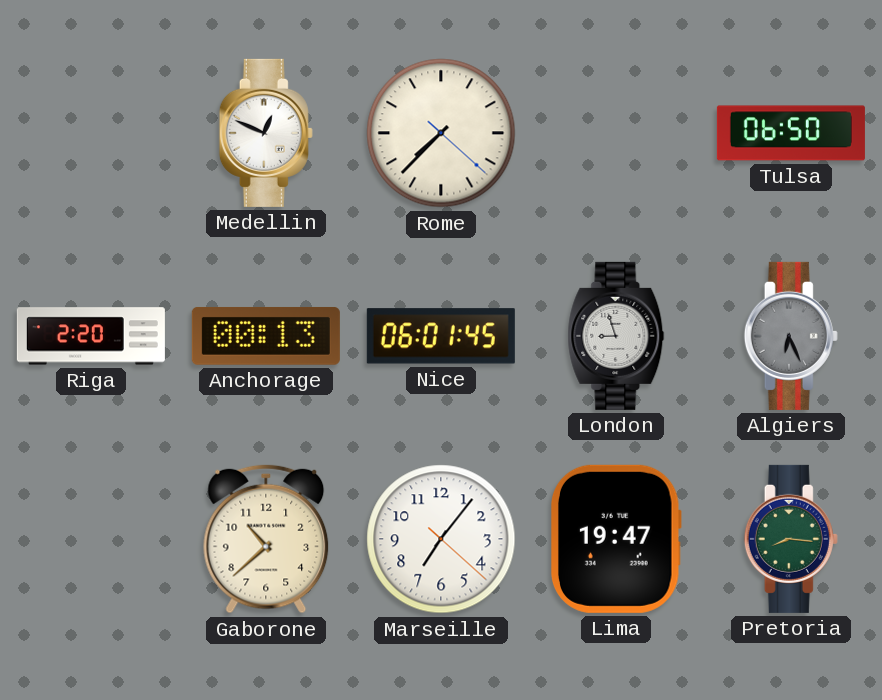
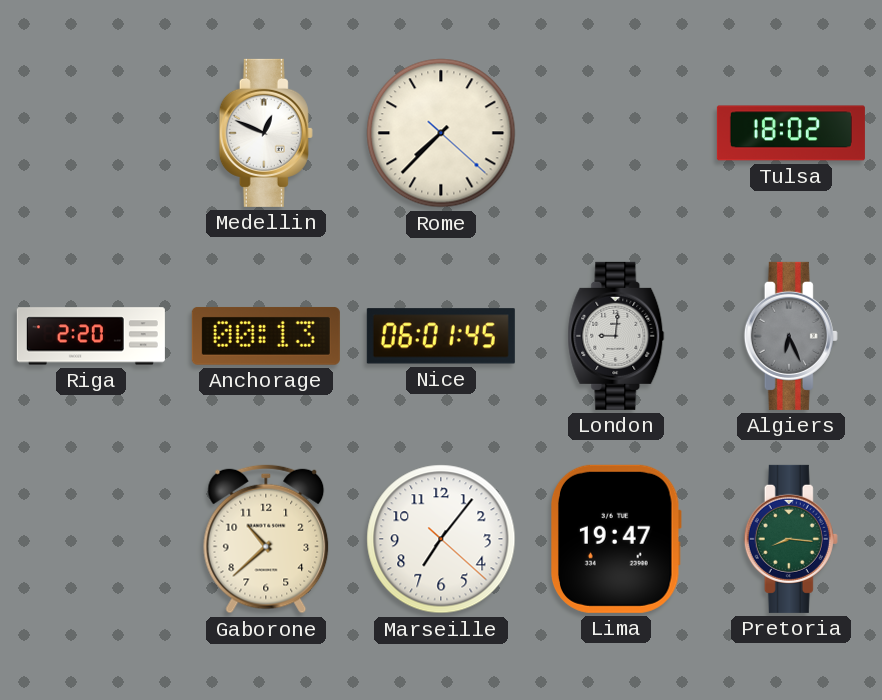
Tulsa: 06:50 -> 18:02 (791, 133)
London: 8:57 -> 9:01 (616, 336)
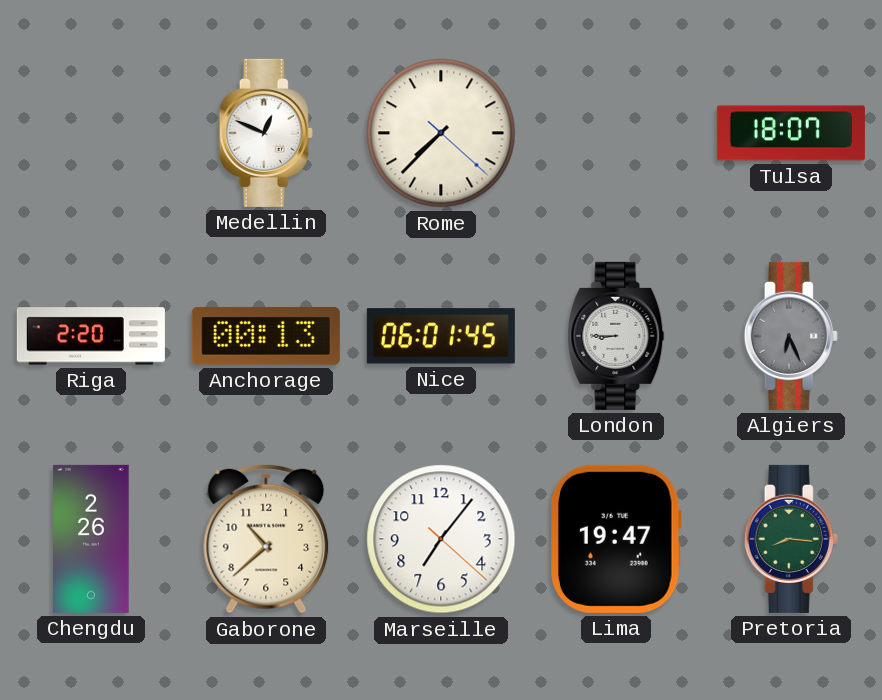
Tulsa: 18:02 -> 18:07 (791, 133)
London: 9:01 -> 8:45 (616, 336)
Chengdu: none -> 2:26 (91, 539)
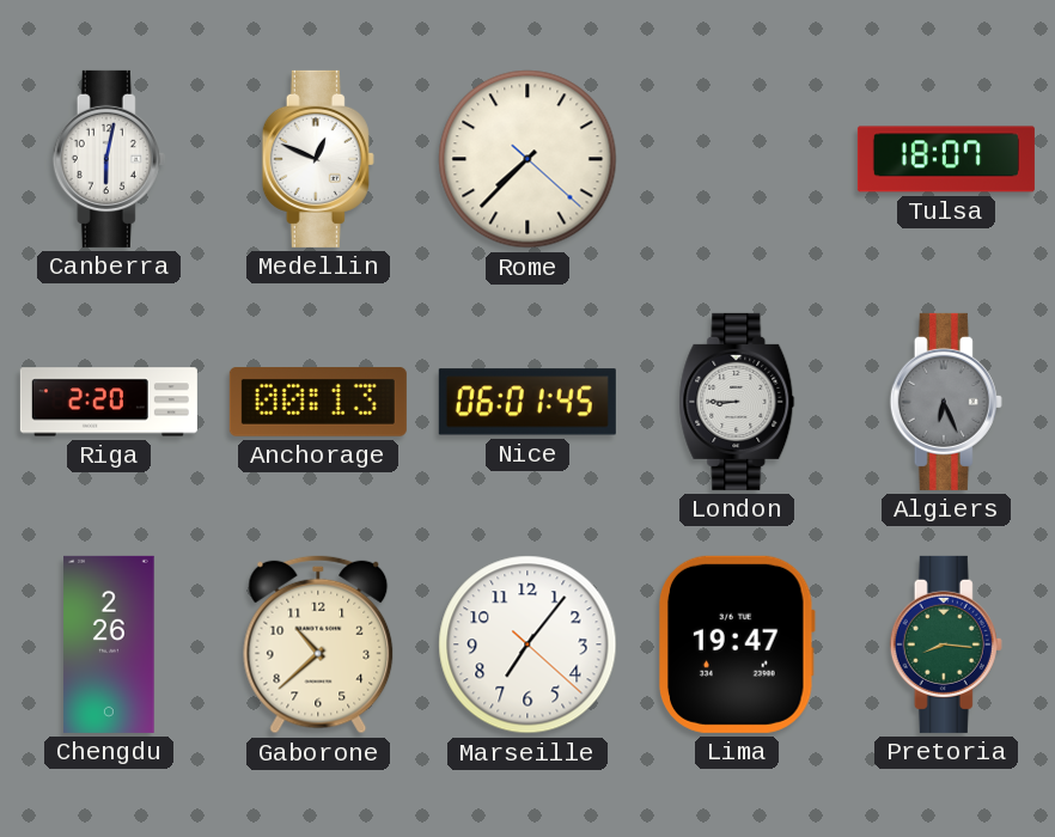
Canberra: none -> 6:02 (109, 159)
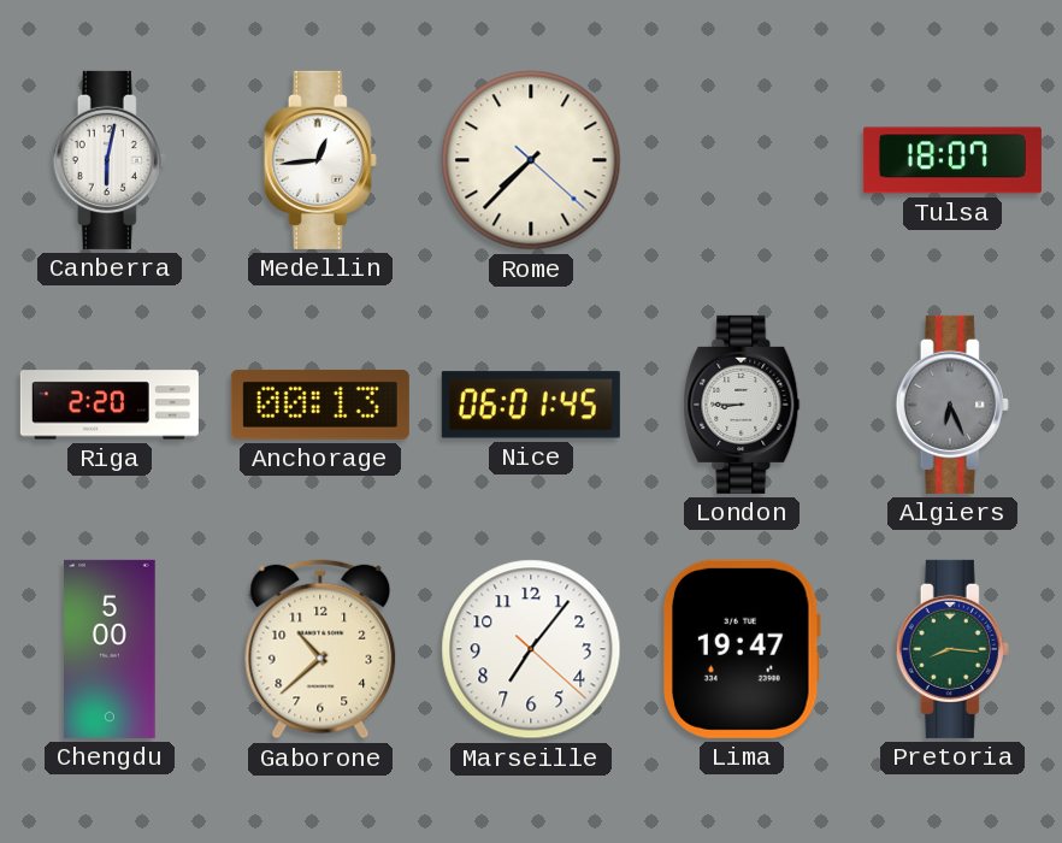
Medellin: 12:49 -> 12:44 (320, 160)
Chengdu: 2:26 -> 5:00 (110, 649)
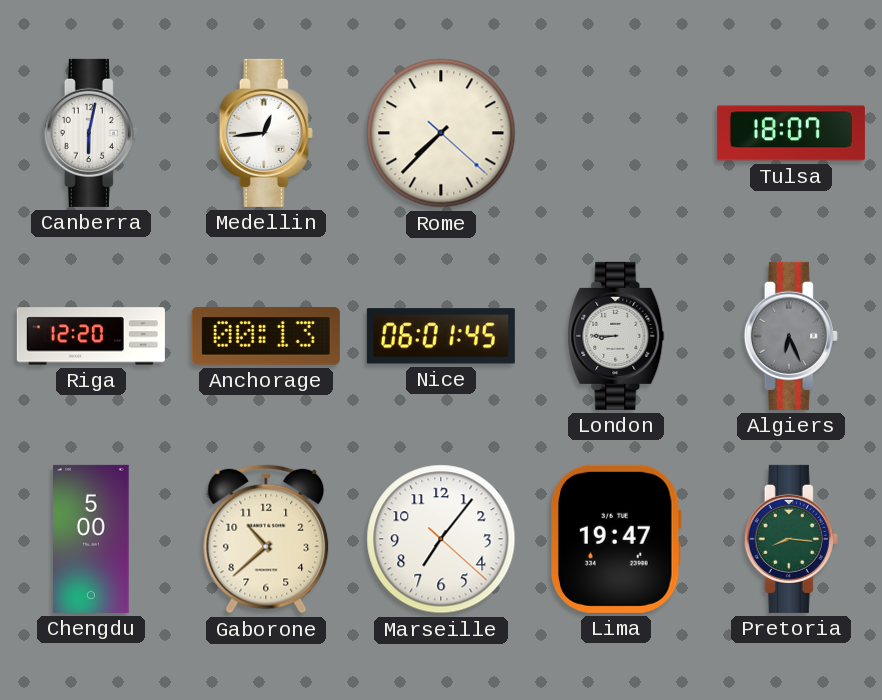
Riga: 2:20 -> 12:20 (91, 336)
